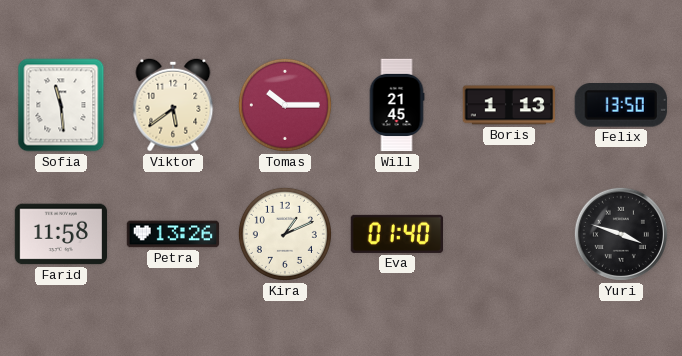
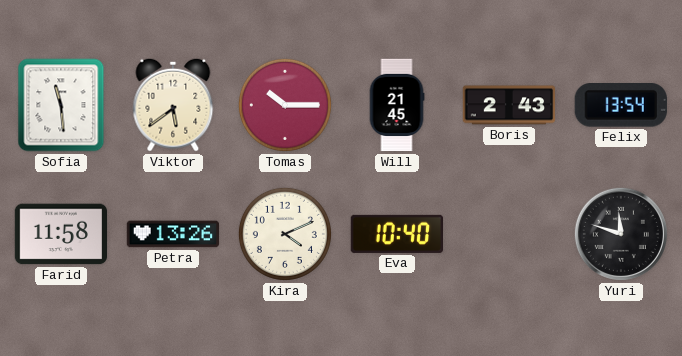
Boris: 1:13 -> 2:43 (509, 105)
Felix: 13:50 -> 13:54 (621, 105)
Kira: 1:11 -> 4:11 (285, 234)
Eva: 01:40 -> 10:40 (396, 234)
Yuri: 3:48 -> 11:48 (621, 234)
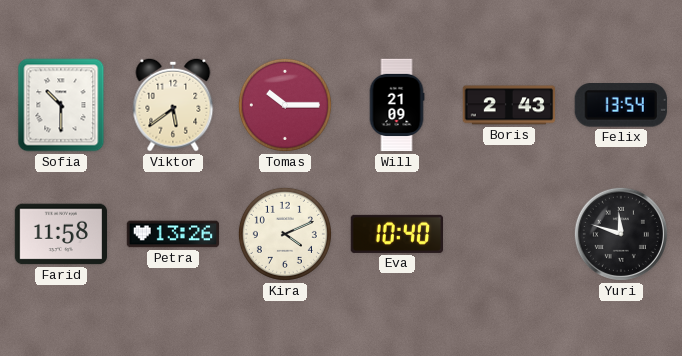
Sofia: 11:29 -> 10:30 (61, 105)
Will: 21:45 -> 21:09 (397, 105)
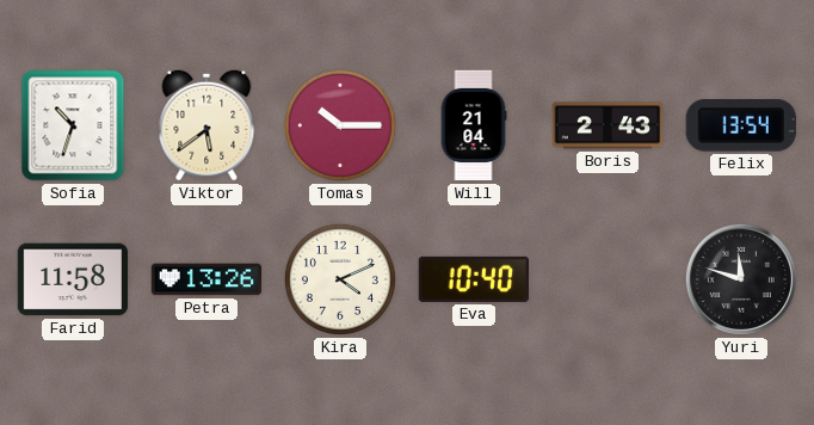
Sofia: 10:30 -> 10:33 (73, 125)
Will: 21:09 -> 21:04 (474, 125)
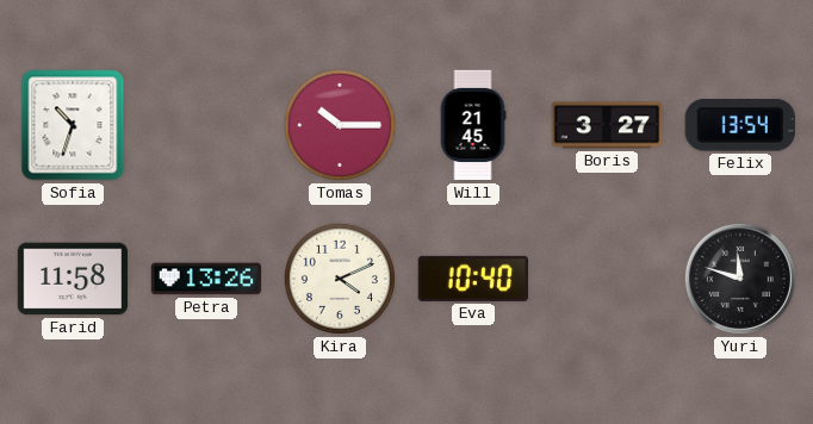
Viktor: 5:39 -> none (206, 125)
Will: 21:04 -> 21:45 (473, 125)
Boris: 2:43 -> 3:27 (607, 125)
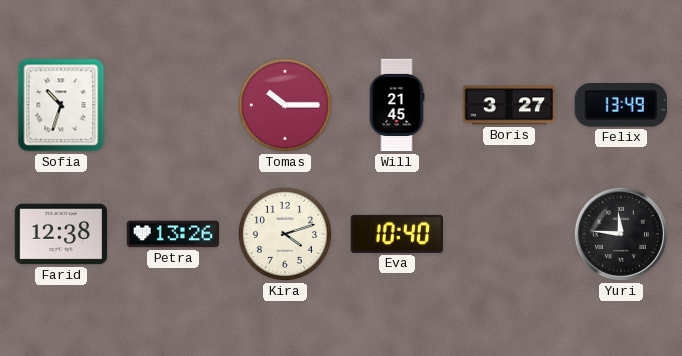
Felix: 13:54 -> 13:49 (621, 105)
Farid: 11:58 -> 12:38 (61, 234)
Kira: 4:11 -> 4:12 (285, 234)
Yuri: 11:48 -> 11:46 (621, 234)
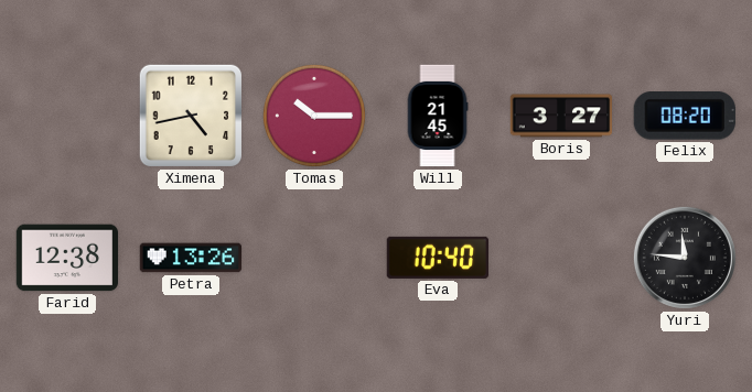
Sofia: 10:33 -> none (61, 105)
Ximena: none -> 4:43 (191, 116)
Felix: 13:49 -> 08:20 (685, 116)
Kira: 4:12 -> none (285, 234)
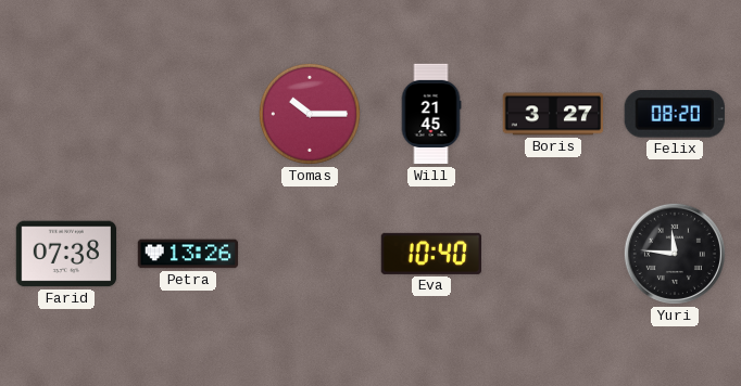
Ximena: 4:43 -> none (191, 116)
Farid: 12:38 -> 07:38 (66, 254)
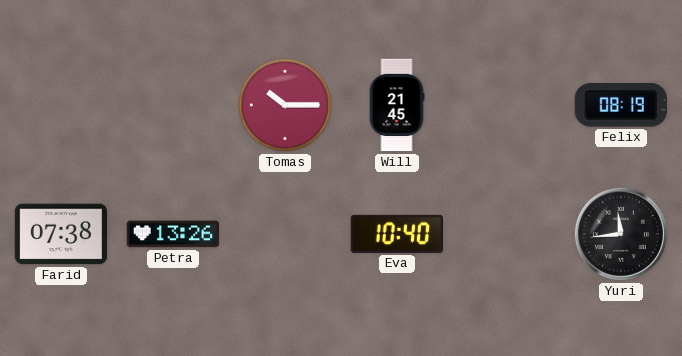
Boris: 3:27 -> none (553, 114)
Felix: 08:20 -> 08:19 (621, 105)
Yuri: 11:46 -> 11:44 (621, 234)
